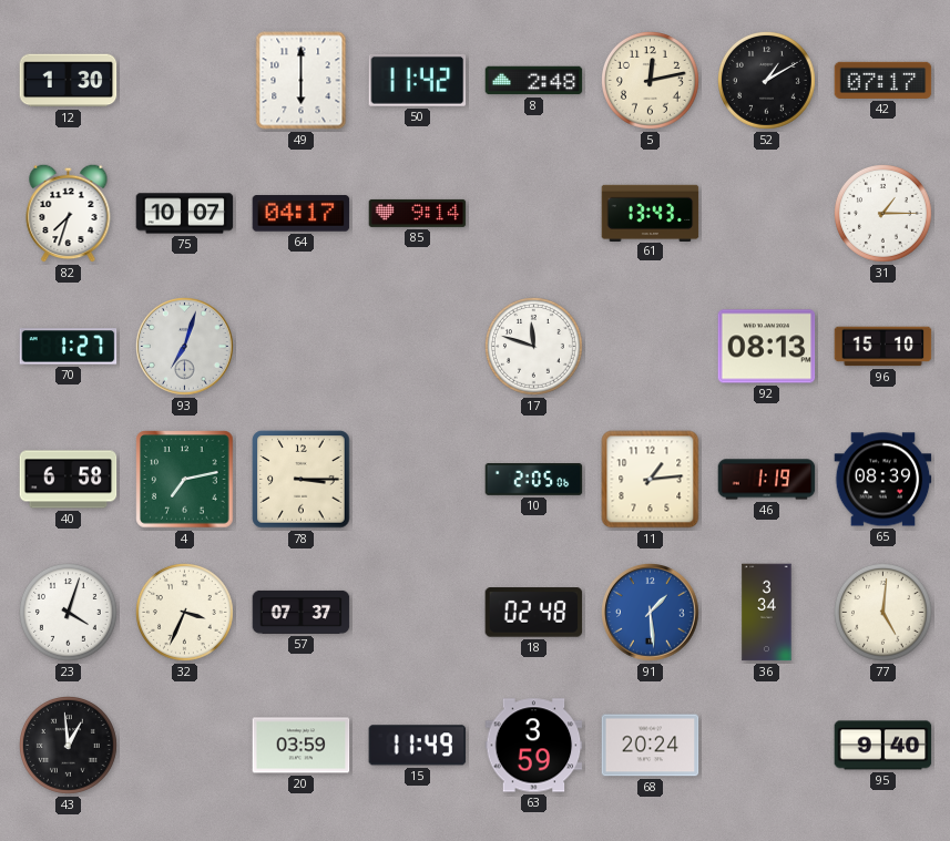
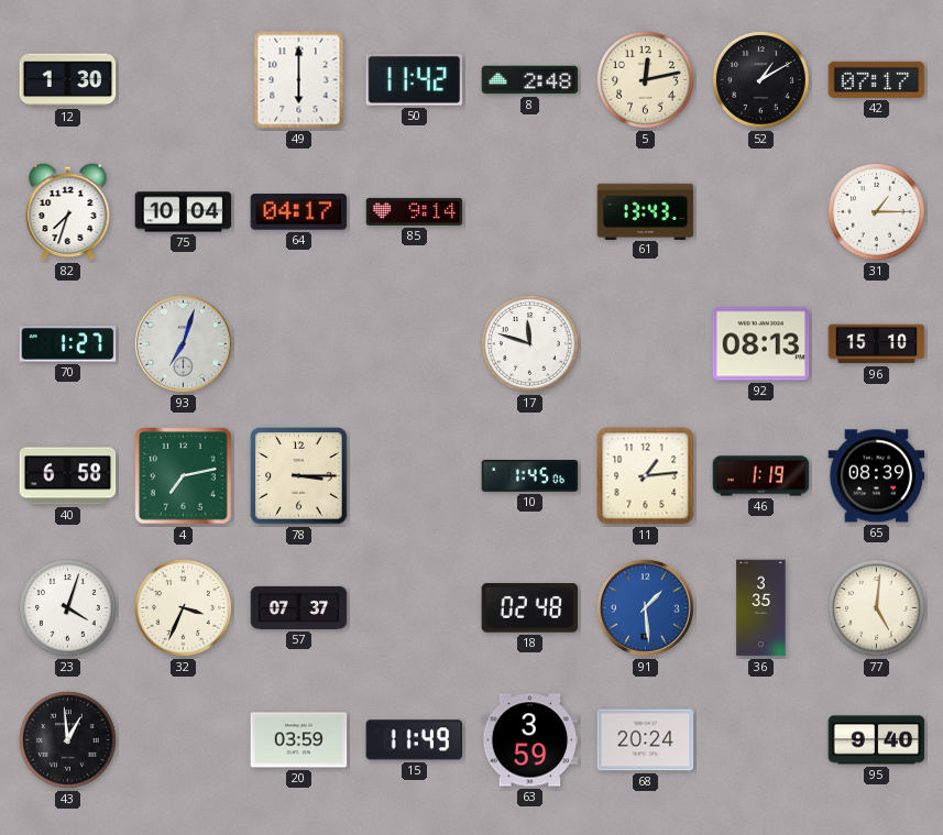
75: 10:07 -> 10:04 (184, 212)
10: 2:05 -> 1:45 (530, 476)
36: 3:34 -> 3:35 (761, 608)
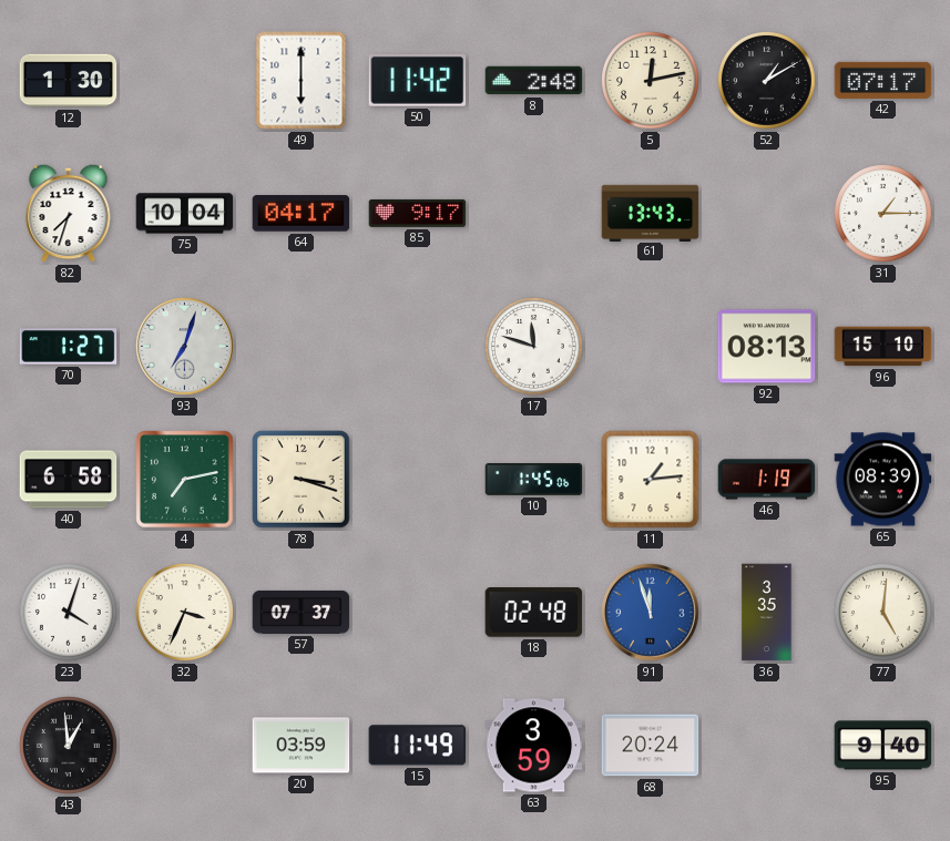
85: 9:14 -> 9:17 (418, 213)
78: 3:15 -> 3:18 (302, 480)
91: 1:29 -> 11:57 (651, 613)
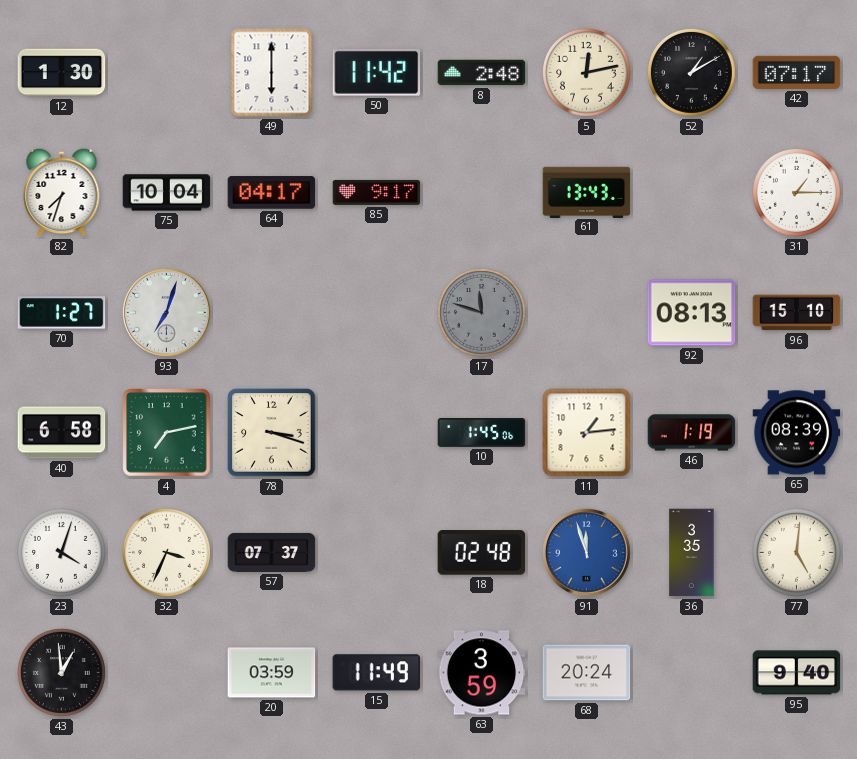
17 dial: white -> grey (482, 313)
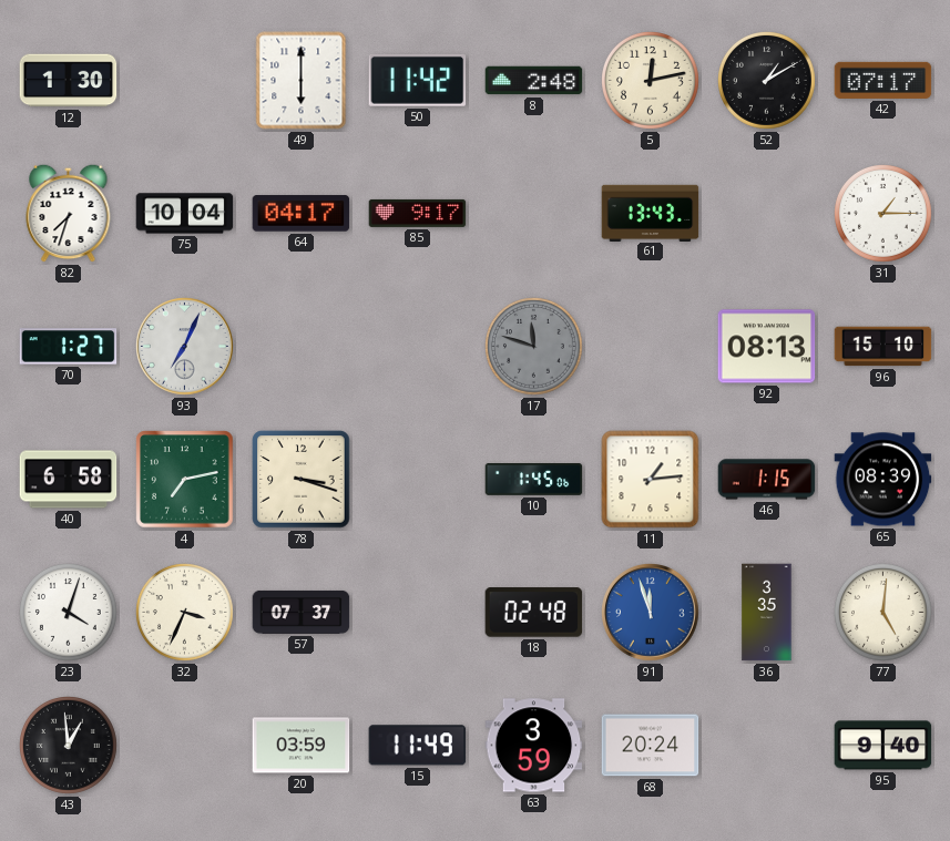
93: 7:03 -> 7:04 (185, 347)
46: 1:19 -> 1:15 (767, 480)
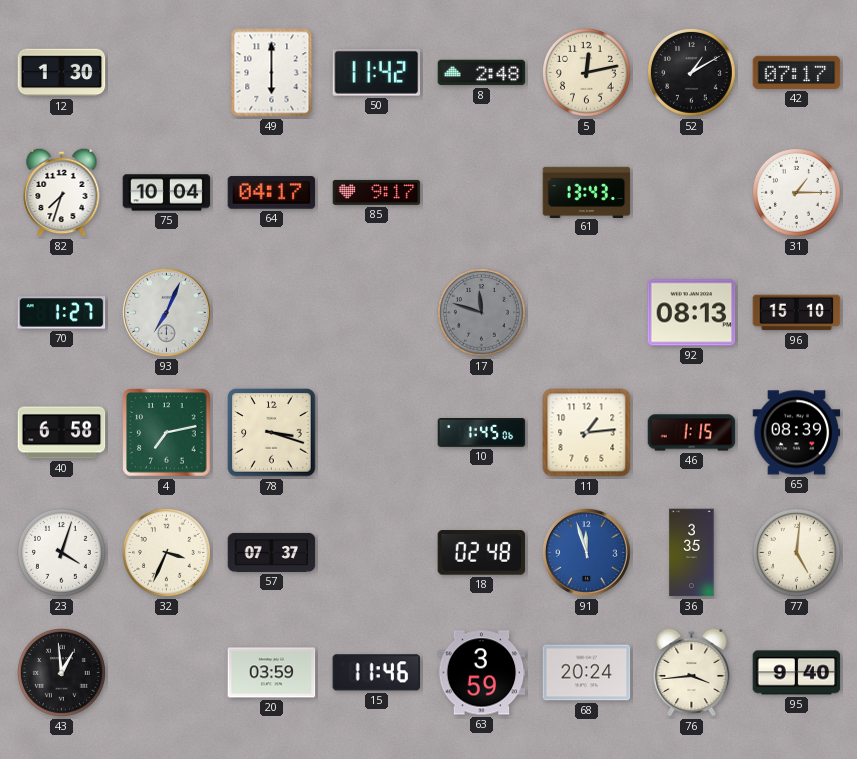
15: 11:49 -> 11:46 (377, 673)
76: none -> 3:44 (692, 672)
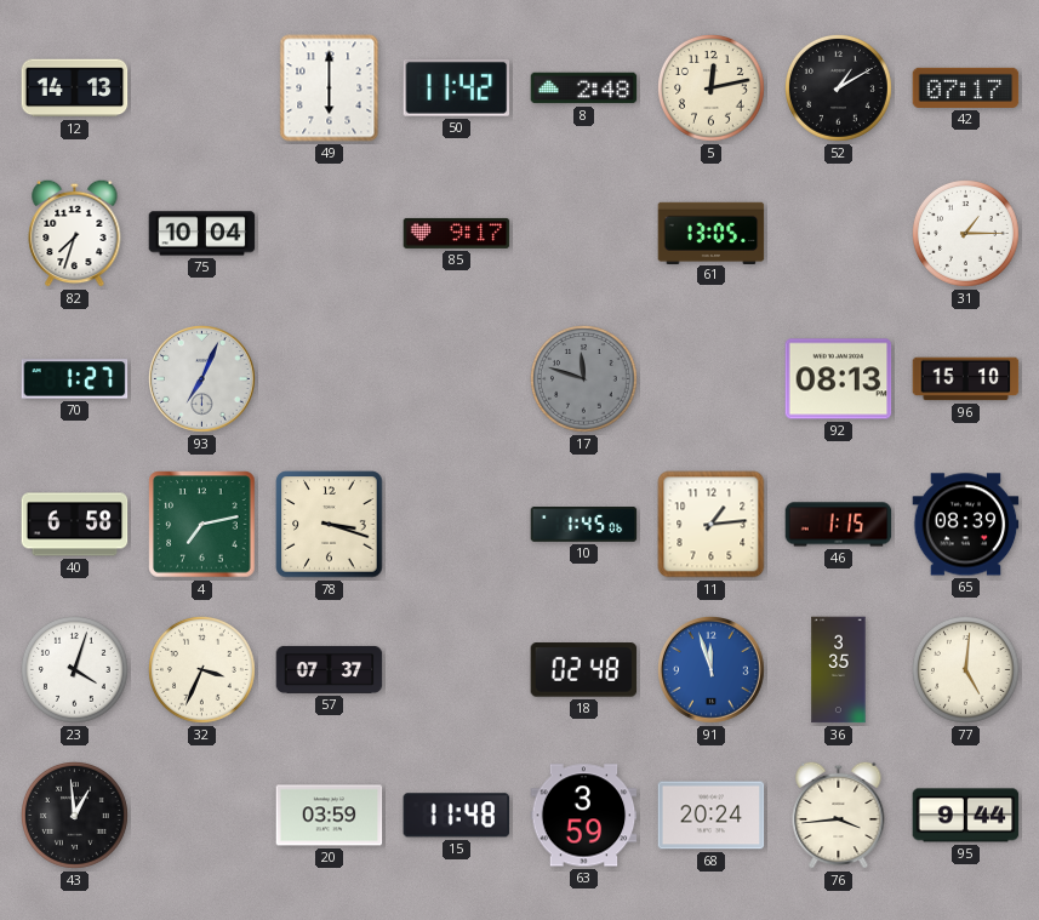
12: 1:30 -> 14:13 (75, 88)
64: 04:17 -> none (272, 193)
61: 13:43 -> 13:05 (712, 233)
15: 11:46 -> 11:48 (457, 816)
95: 9:40 -> 9:44 (966, 816)
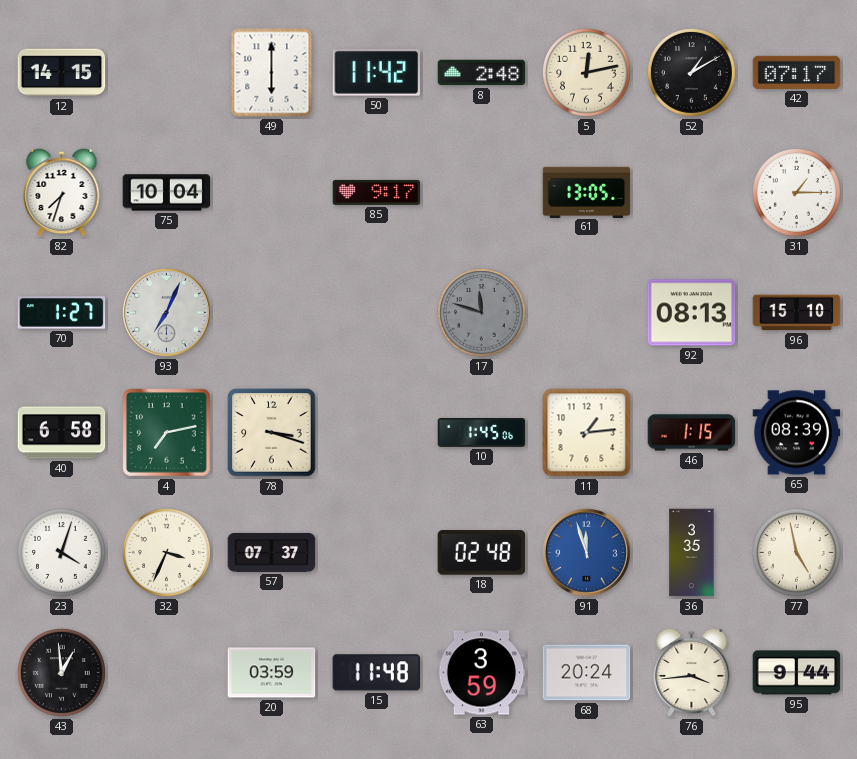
12: 14:13 -> 14:15 (62, 73)
77: 5:01 -> 4:58 (797, 553)
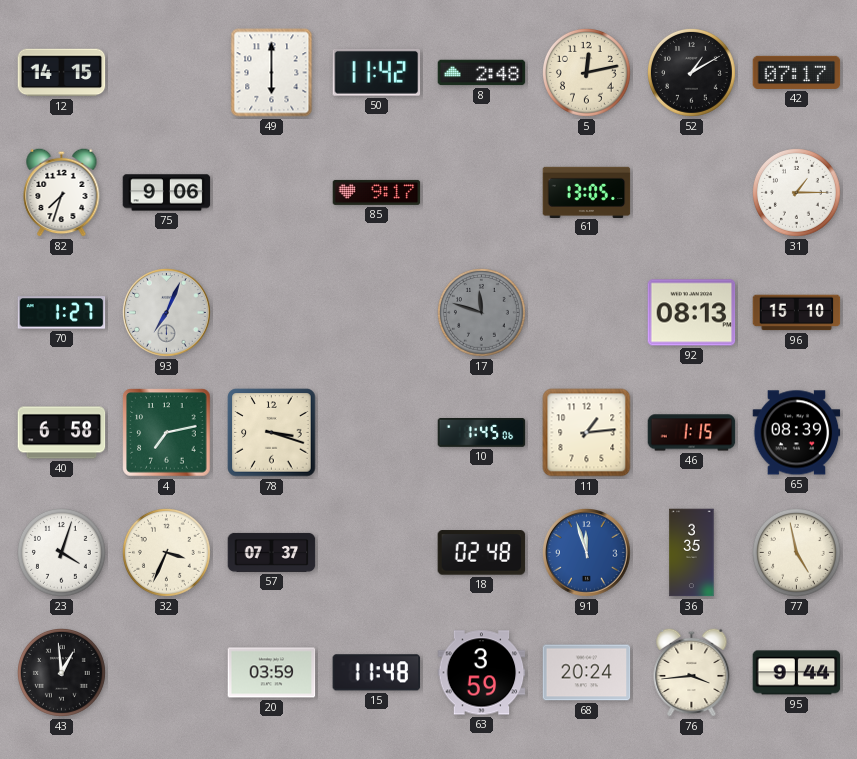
75: 10:04 -> 9:06 (167, 193)
